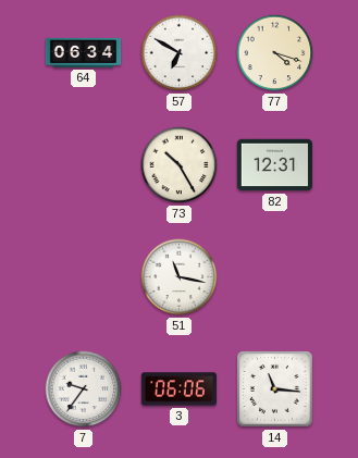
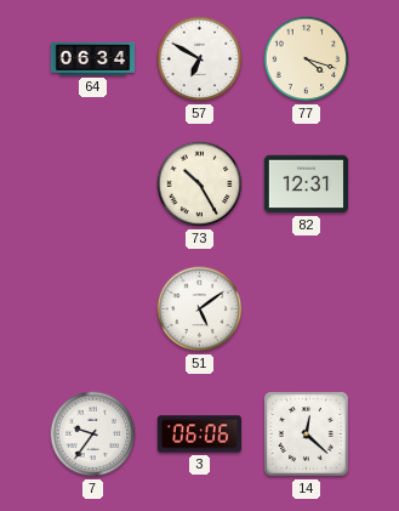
51: 11:17 -> 5:09 (200, 310)
14: 11:16 -> 12:22 (307, 435)
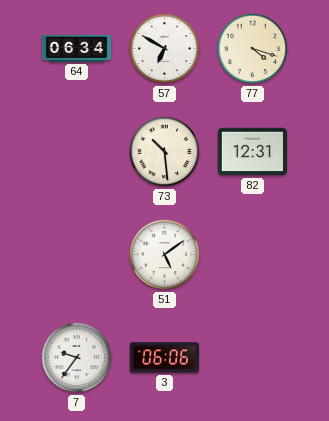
73: 10:25 -> 10:29 (165, 152)
14: 12:22 -> none (307, 435)
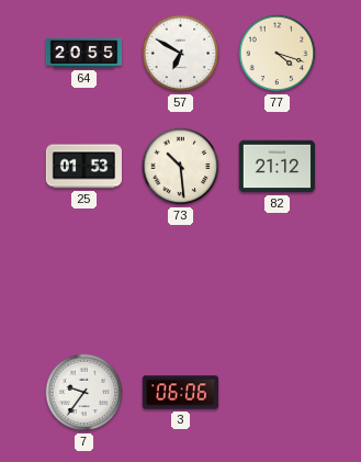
64: 06:34 -> 20:55 (84, 53)
25: none -> 01:53 (83, 167)
82: 12:31 -> 21:12 (277, 167)
51: 5:09 -> none (165, 255)
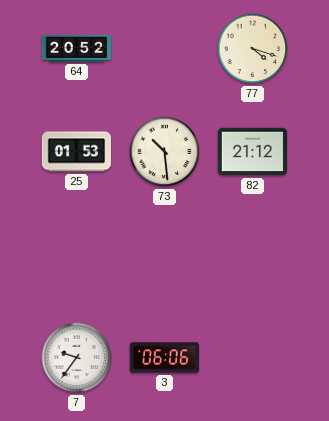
64: 20:55 -> 20:52 (77, 48)
57: 6:50 -> none (181, 54)
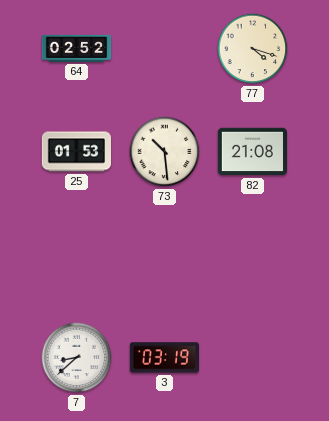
64: 20:52 -> 02:52 (77, 48)
82: 21:12 -> 21:08 (252, 152)
7: 9:36 -> 8:38 (77, 358)
3: 06:06 -> 03:19 (164, 358)
